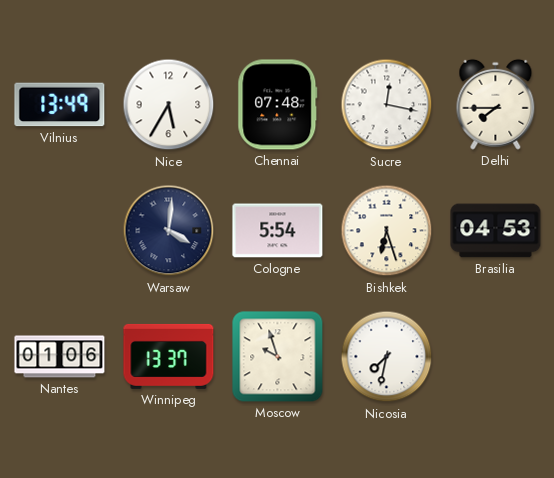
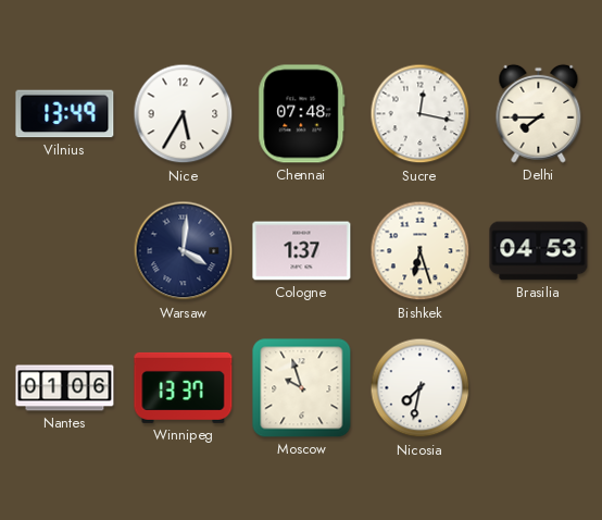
Cologne: 5:54 -> 1:37 (302, 251)
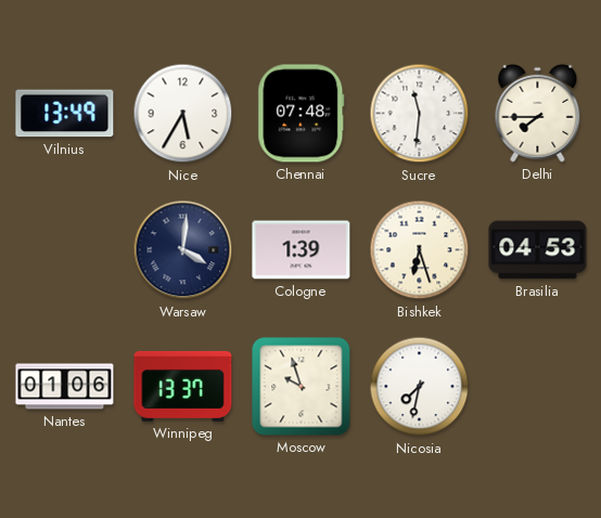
Sucre: 12:17 -> 11:31 (420, 114)
Cologne: 1:37 -> 1:39 (302, 250)
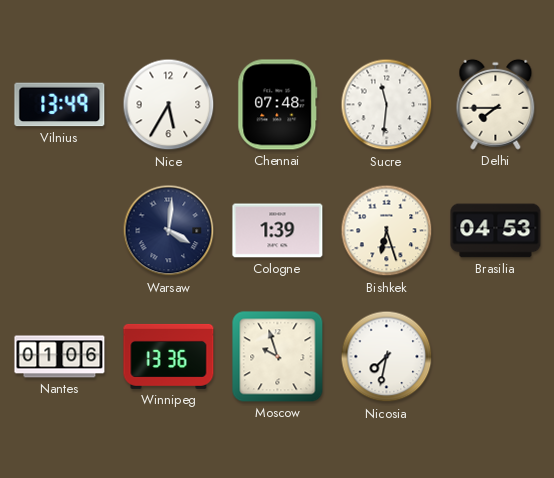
Winnipeg: 13:37 -> 13:36 (169, 356)
